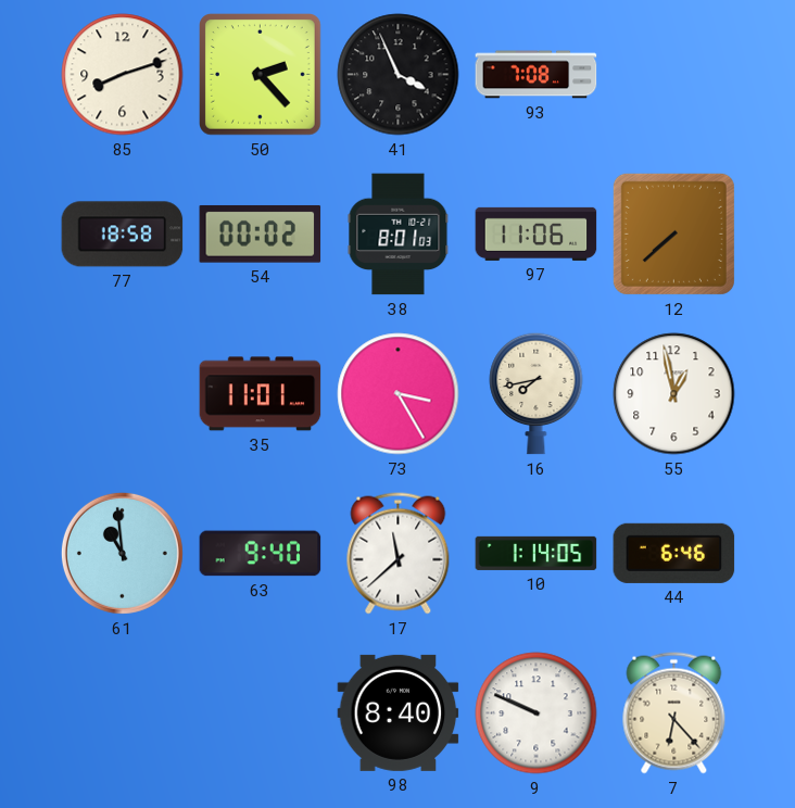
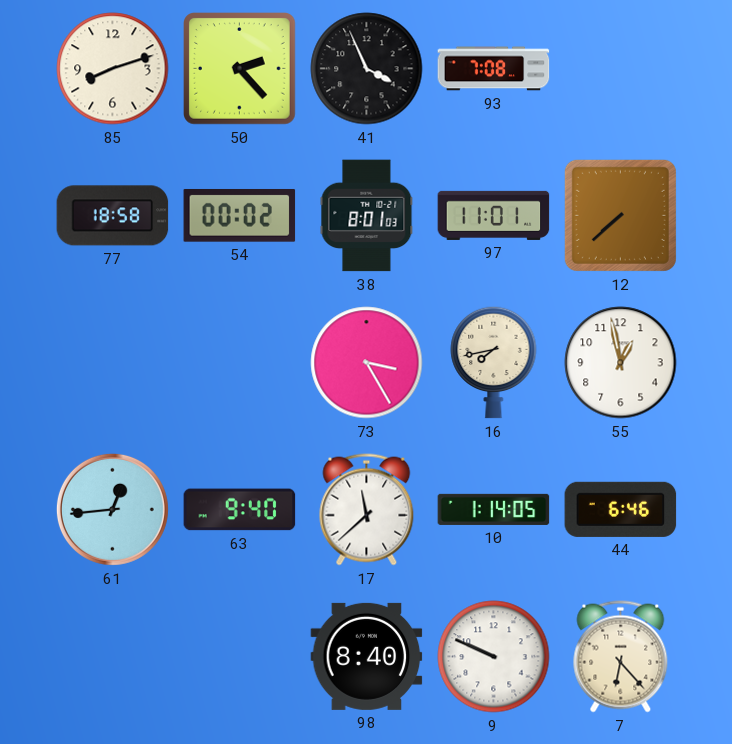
97: 11:06 -> 11:01 (494, 215)
35: 11:01 -> none (261, 394)
61: 10:59 -> 12:44 (112, 509)
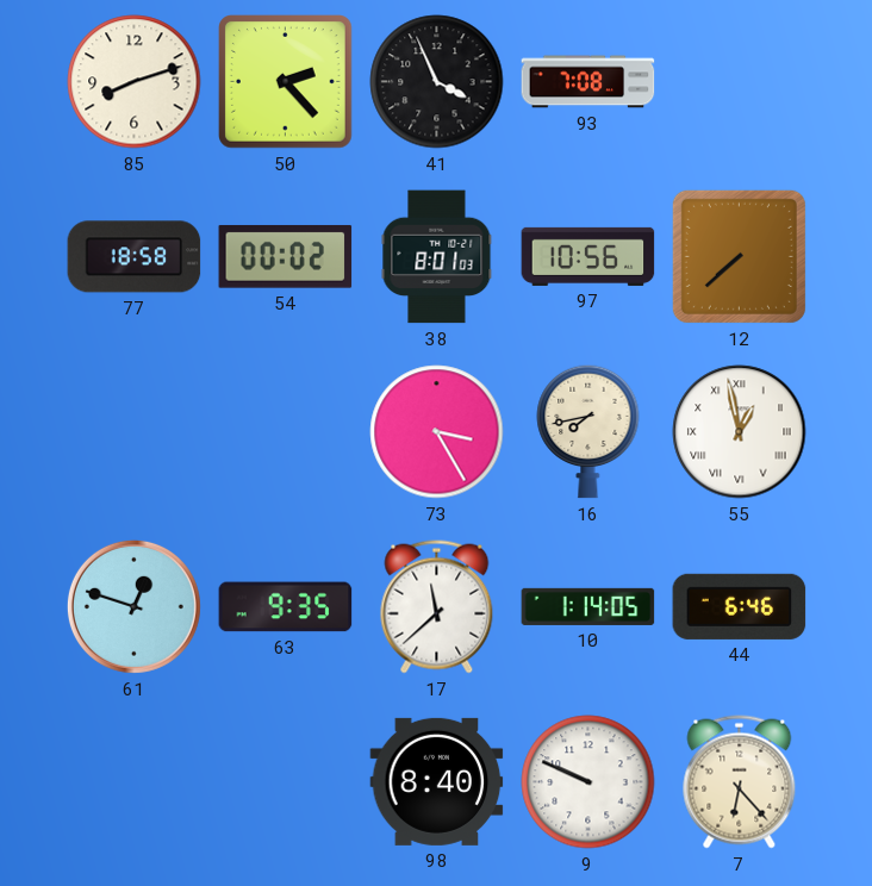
97: 11:01 -> 10:56 (588, 256)
55 numerals: Arabic -> Roman (740, 432)
61: 12:44 -> 12:48 (133, 606)
63: 9:40 -> 9:35 (286, 607)
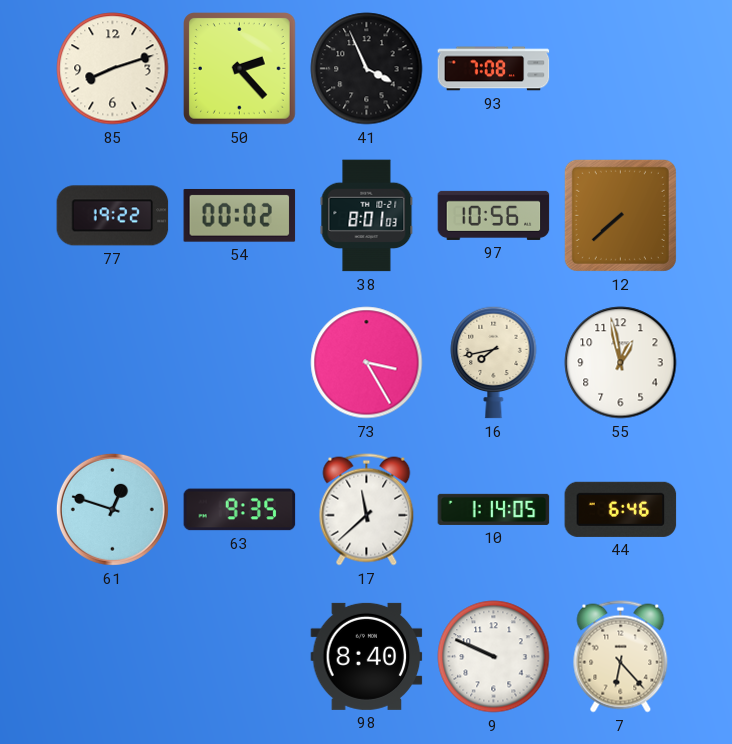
77: 18:58 -> 19:22 (113, 216)
55 numerals: Roman -> Arabic (621, 363)
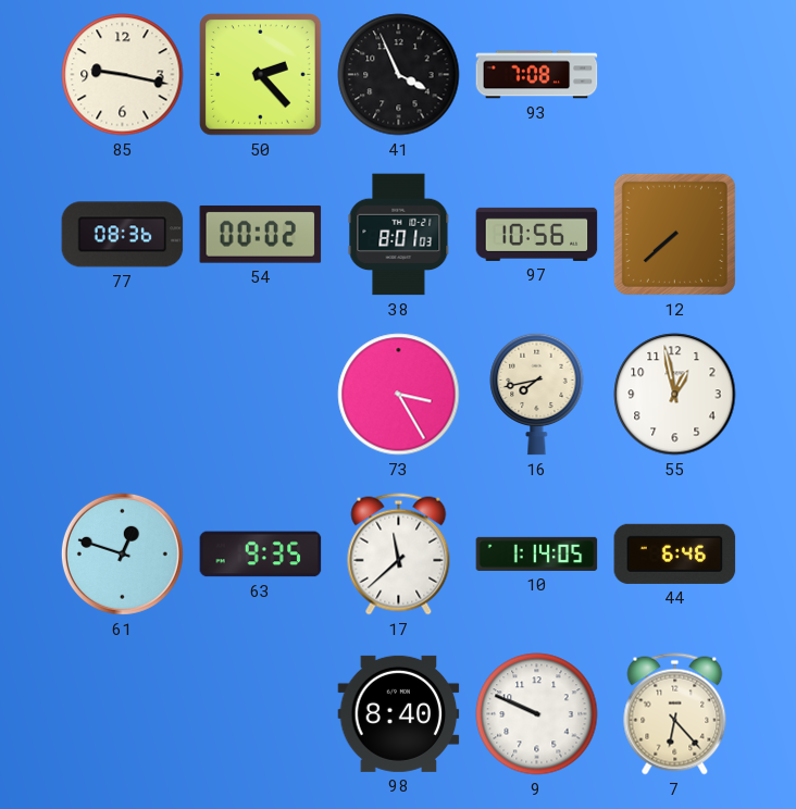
85: 8:12 -> 9:17 (123, 75)
77: 19:22 -> 08:36 (123, 235)
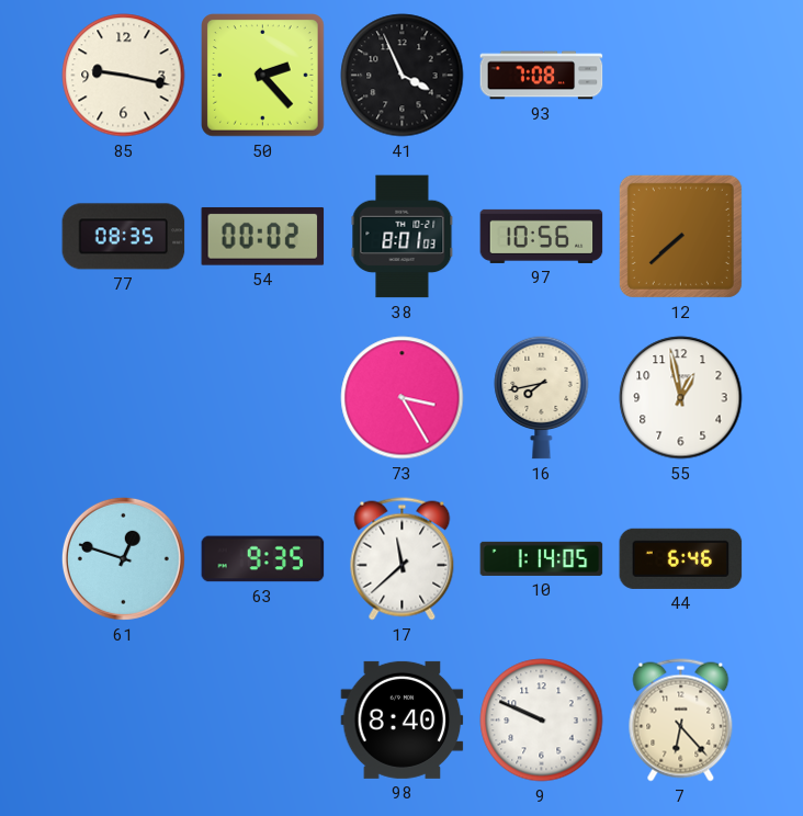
77: 08:36 -> 08:35 (124, 237)
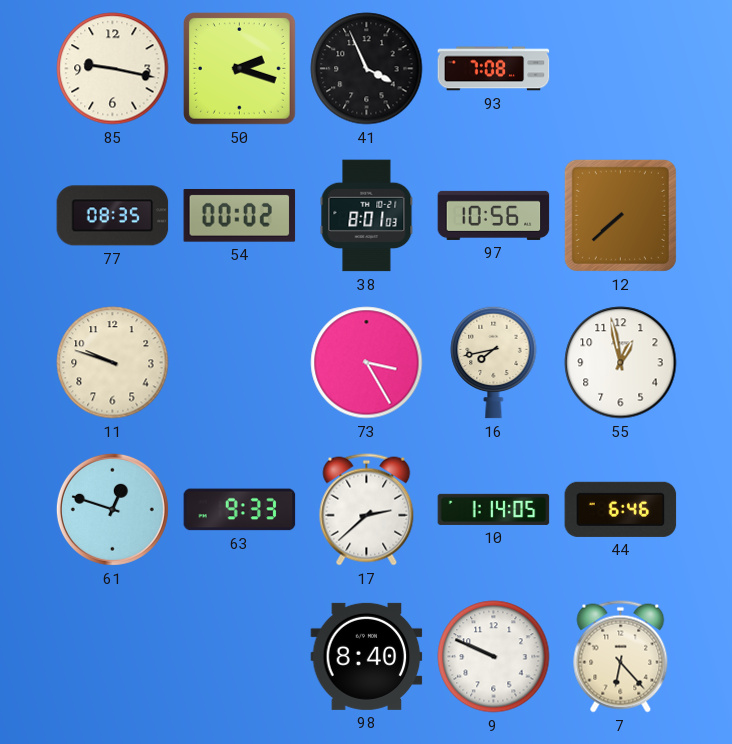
50: 2:23 -> 2:18 (240, 69)
11: none -> 9:48 (113, 363)
63: 9:35 -> 9:33 (240, 510)
17: 11:38 -> 2:38 (367, 510)
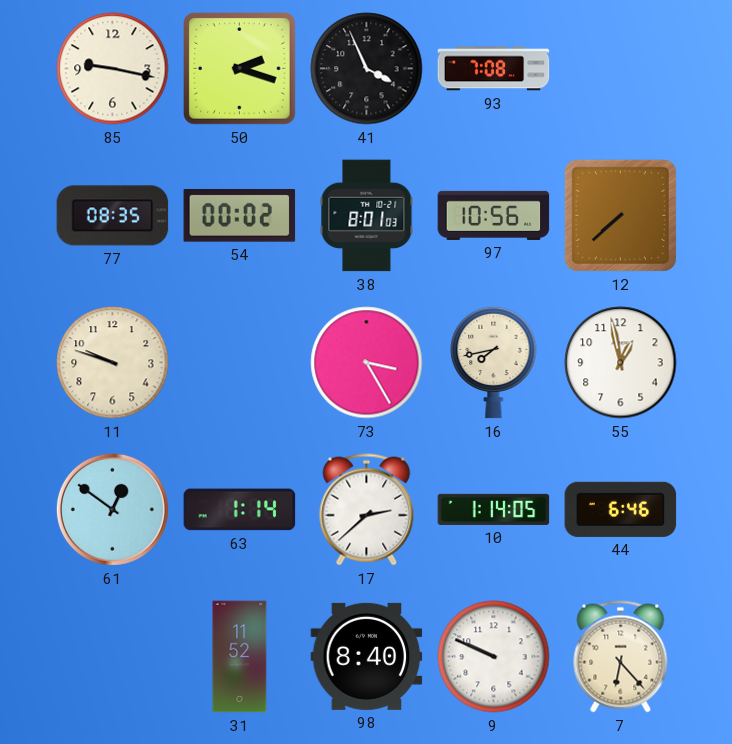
61: 12:48 -> 12:51 (112, 509)
63: 9:33 -> 1:14 (240, 510)
31: none -> 11:52 (240, 657)
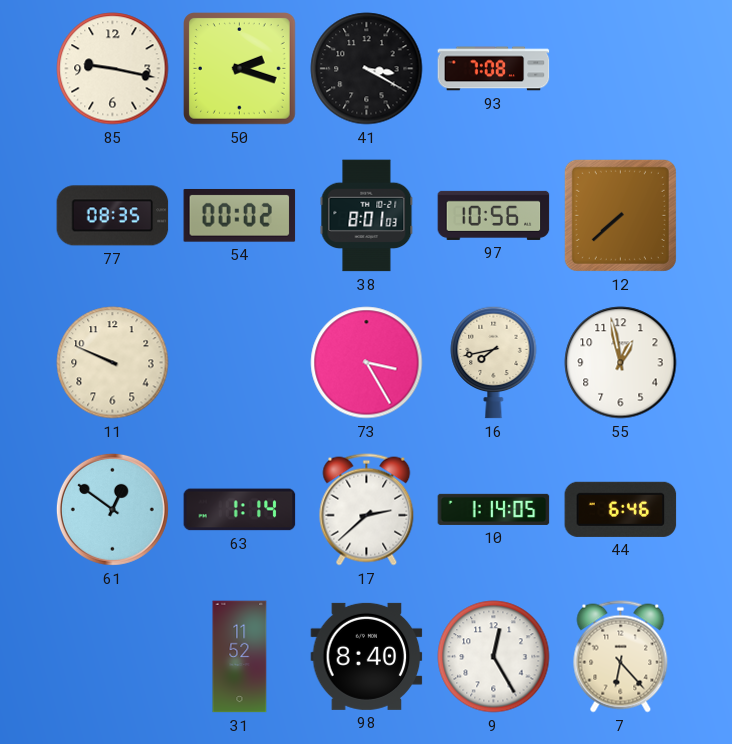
41: 3:56 -> 3:20 (367, 69)
11: 9:48 -> 9:49 (113, 363)
9: 9:49 -> 12:25 (494, 657)
